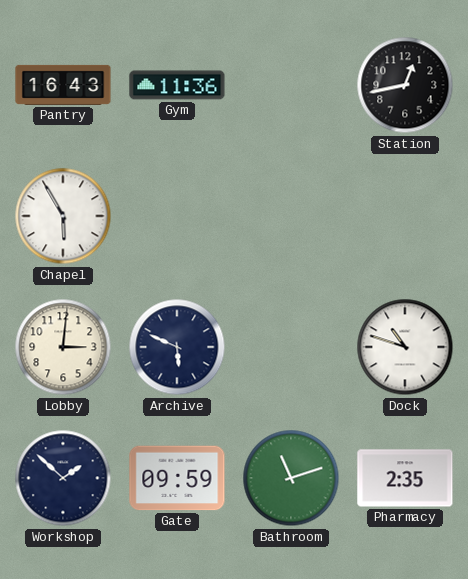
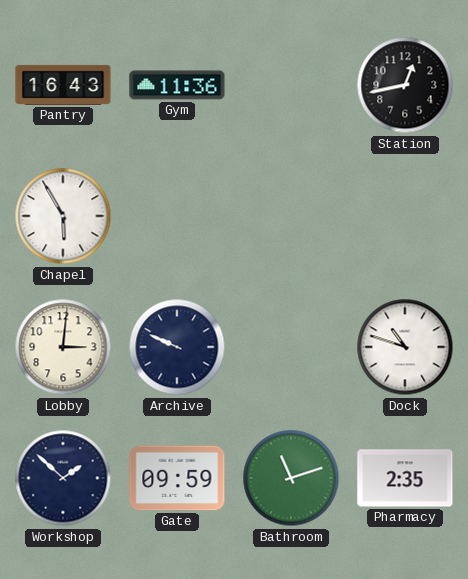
Archive: 5:49 -> 9:49 (177, 347)
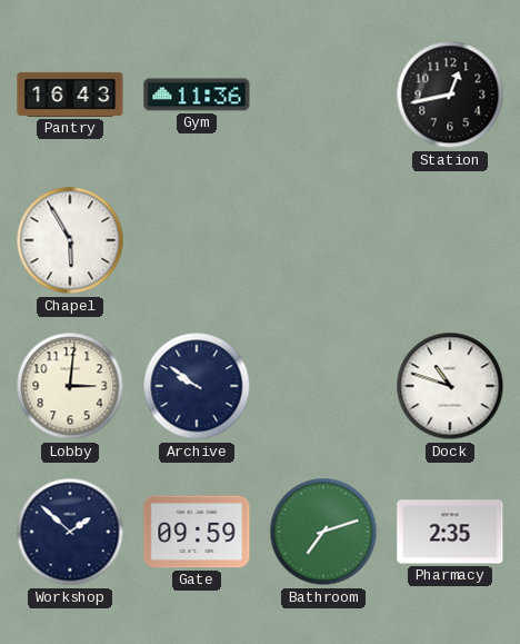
Archive: 9:49 -> 9:51 (197, 386)
Bathroom: 11:12 -> 7:12 (323, 532)
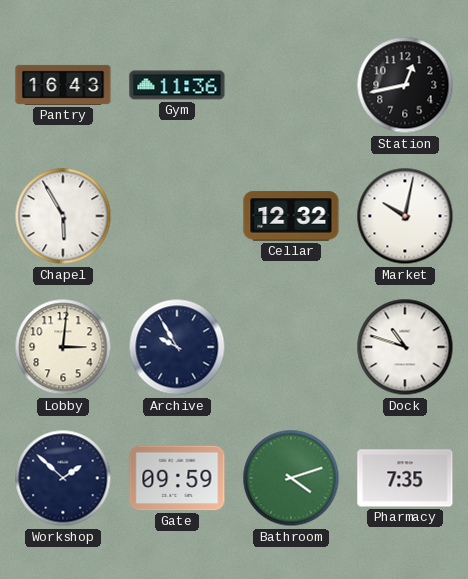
Cellar: none -> 12:32 (291, 216)
Market: none -> 10:02 (405, 216)
Archive: 9:51 -> 9:55 (177, 347)
Bathroom: 7:12 -> 4:12 (291, 478)
Pharmacy: 2:35 -> 7:35 (405, 478)
